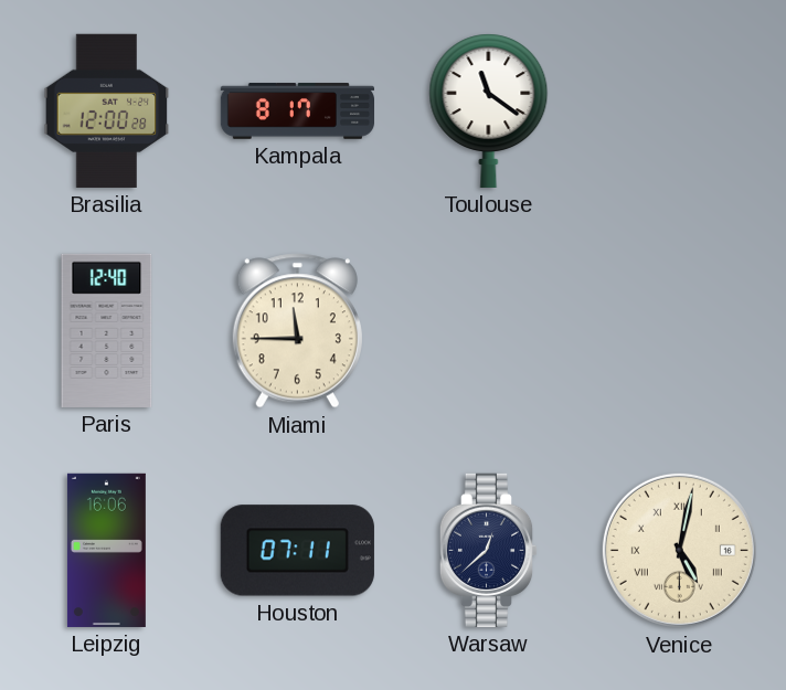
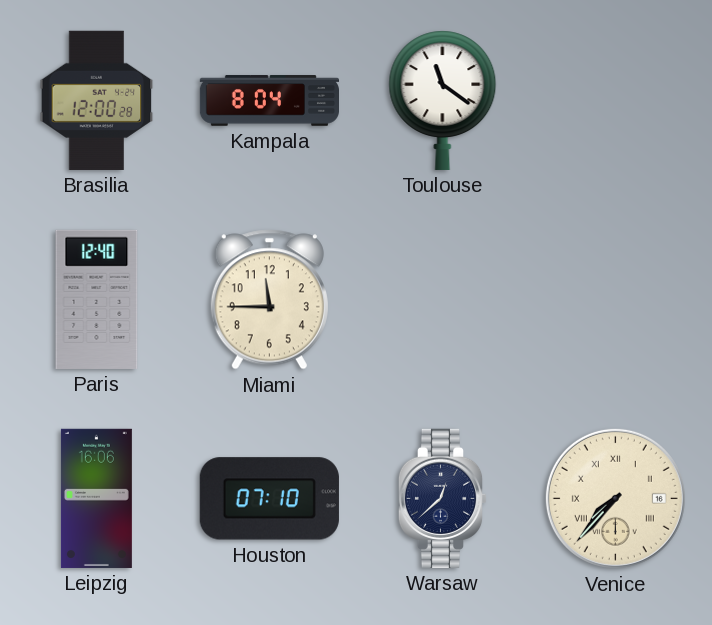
Kampala: 8:17 -> 8:04 (269, 101)
Houston: 07:11 -> 07:10 (269, 499)
Venice: 5:02 -> 7:37 (615, 498)
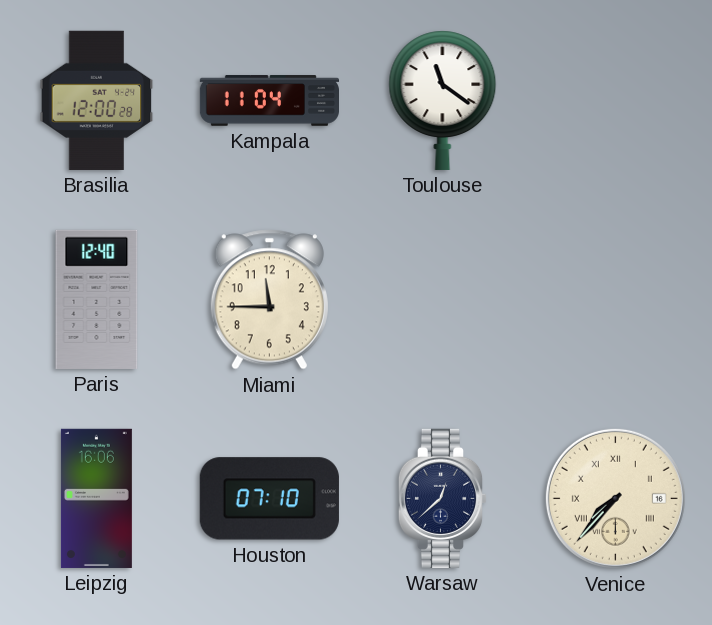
Kampala: 8:04 -> 11:04 (269, 101)
